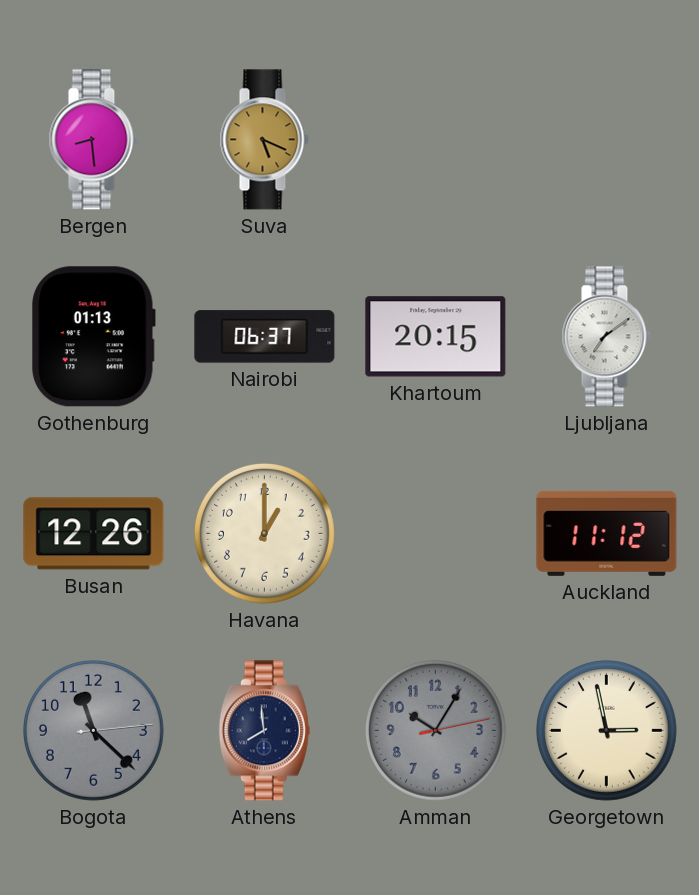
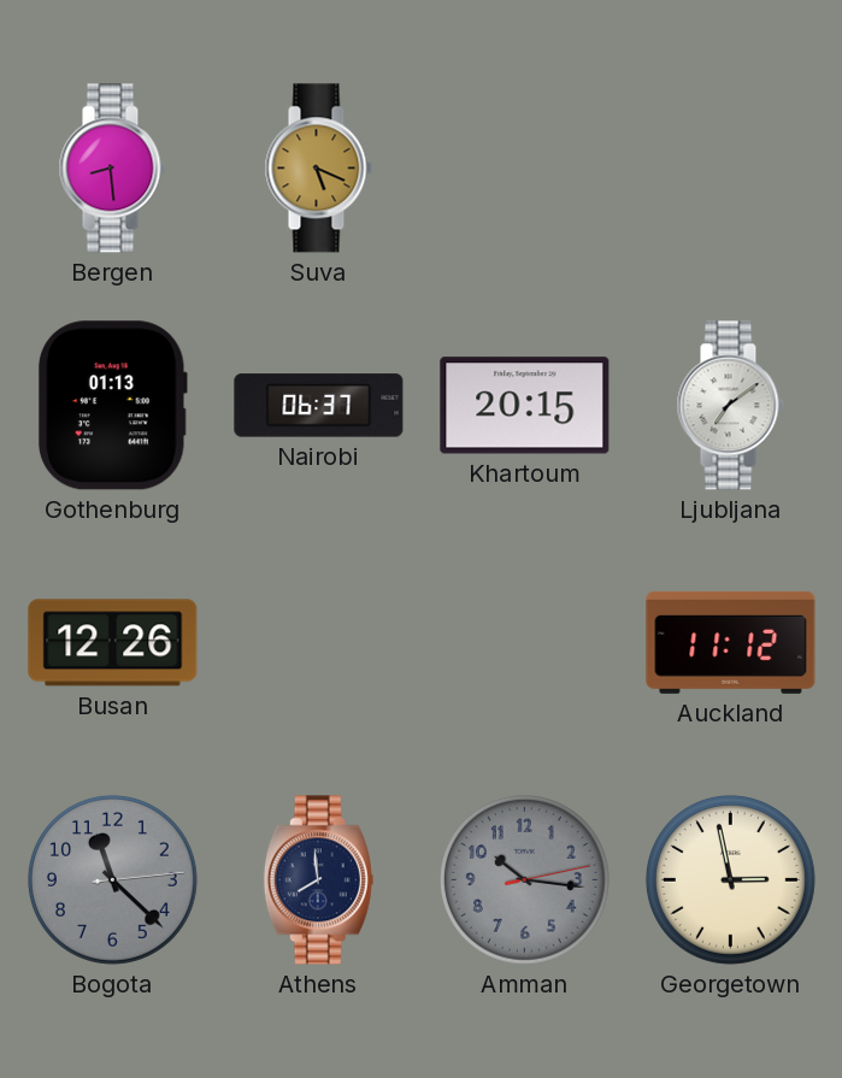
Havana: 1:00 -> none (264, 533)
Amman: 10:05 -> 10:16 (524, 879)
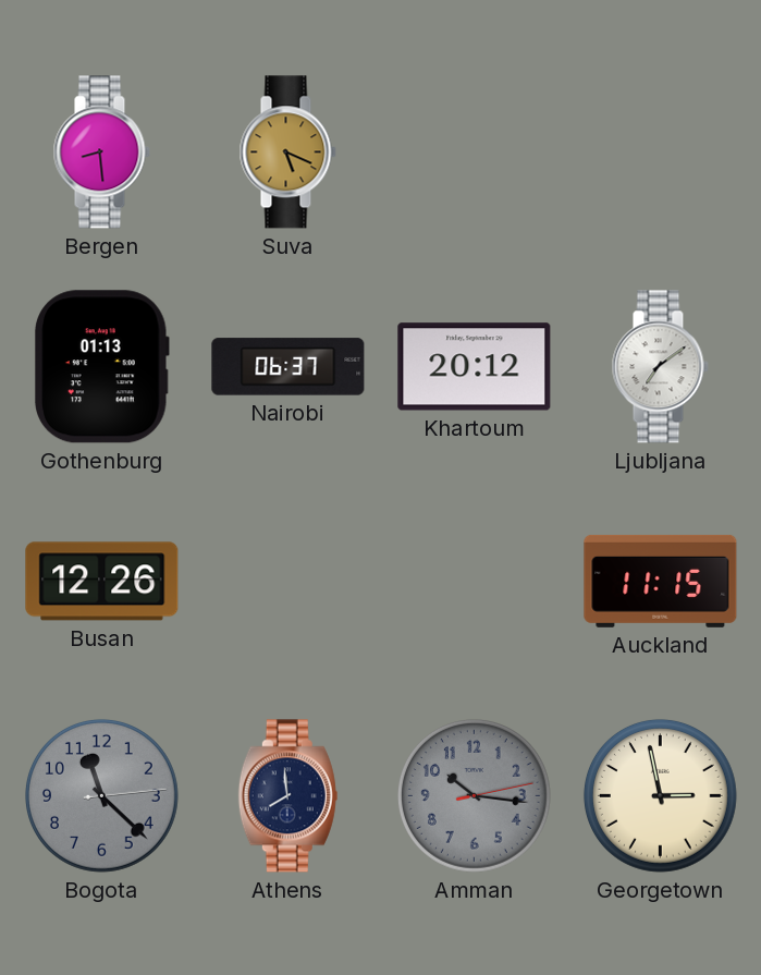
Khartoum: 20:15 -> 20:12 (475, 367)
Auckland: 11:12 -> 11:15 (661, 581)
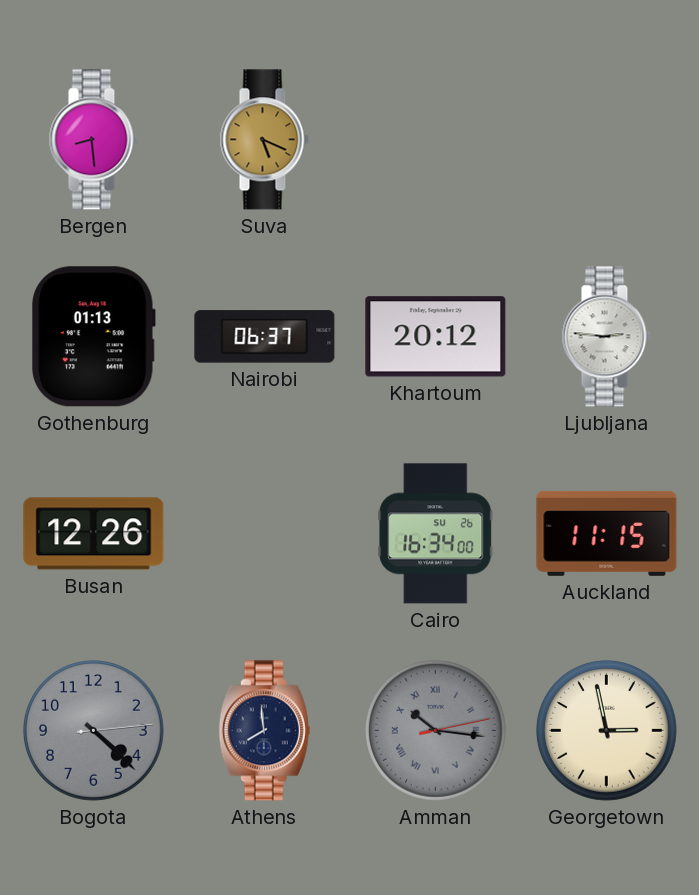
Ljubljana: 7:09 -> 2:46 (606, 337)
Cairo: none -> 16:34 (436, 534)
Bogota: 11:22 -> 4:22 (93, 730)
Amman numerals: Arabic -> Roman (435, 730)
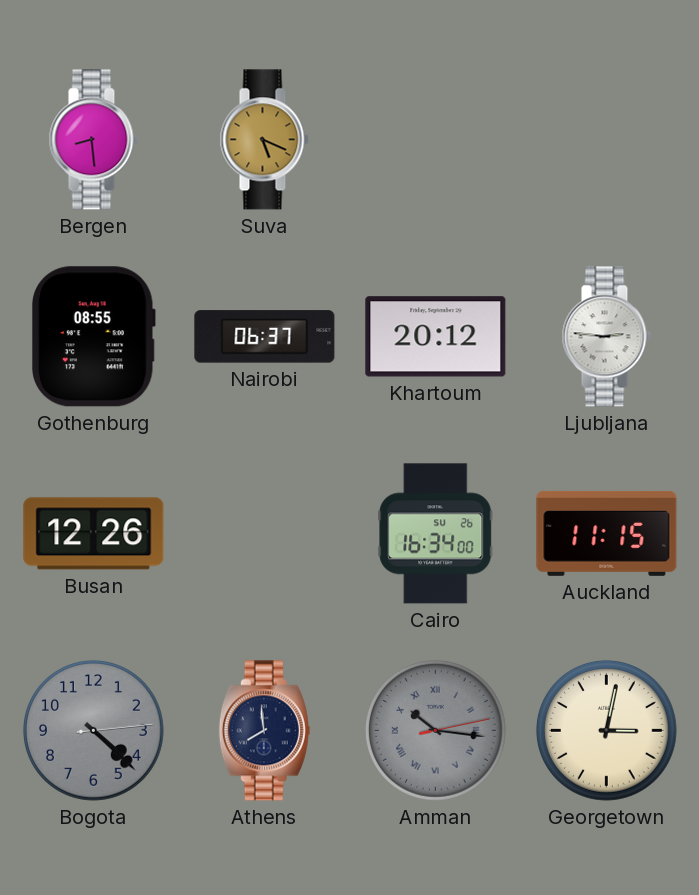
Gothenburg: 01:13 -> 08:55 (94, 337)
Georgetown: 2:58 -> 3:02 (606, 730)
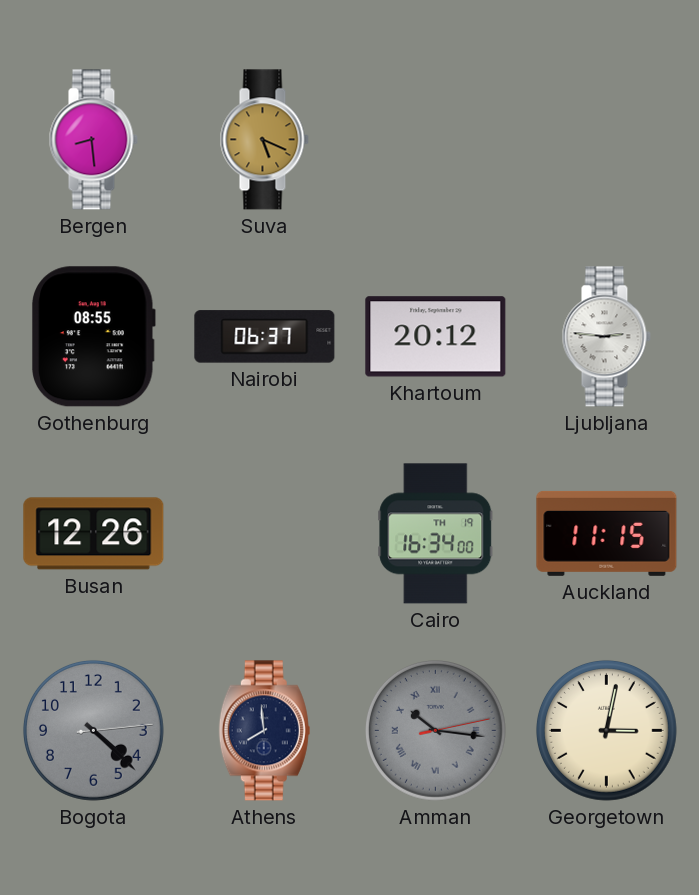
Cairo date: SU 26 -> TH 19 (436, 534)
